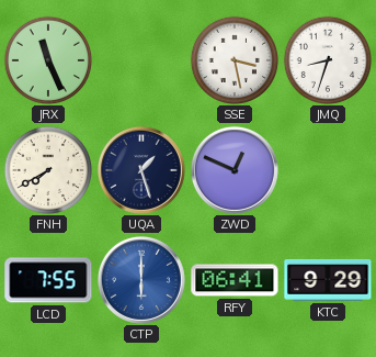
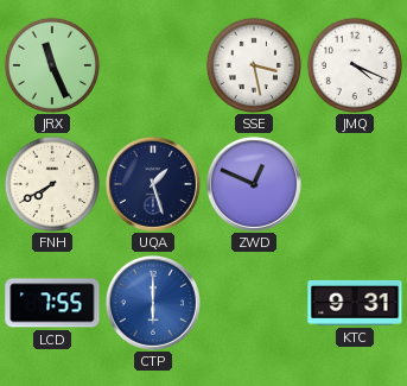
JMQ: 8:33 -> 4:19 (354, 64)
RFY: 06:41 -> none (235, 280)
KTC: 9:29 -> 9:31 (355, 303)
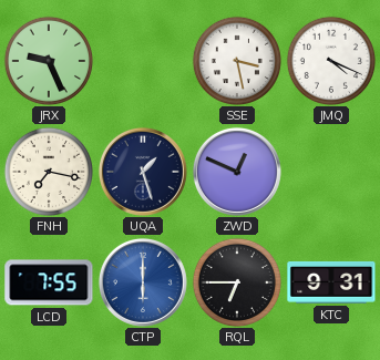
JRX: 11:26 -> 9:26 (48, 60)
FNH: 7:40 -> 7:17 (48, 171)
RQL: none -> 6:45 (236, 281)
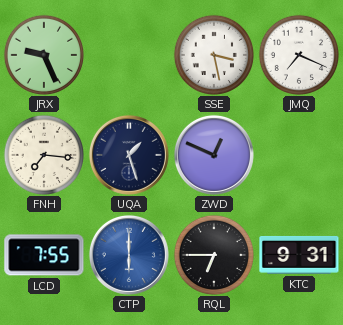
JMQ: 4:19 -> 7:19 (298, 54)
FNH: 7:17 -> 7:16 (43, 154)
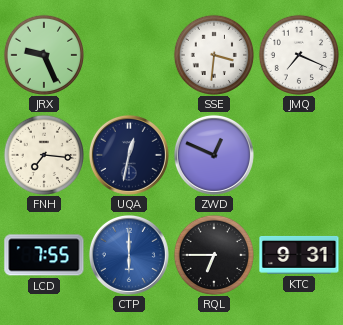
SSE: 3:28 -> 3:31 (213, 54)
UQA: 1:27 -> 12:32 (129, 155)
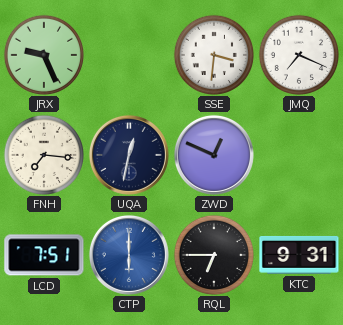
LCD: 7:55 -> 7:51 (44, 255)
